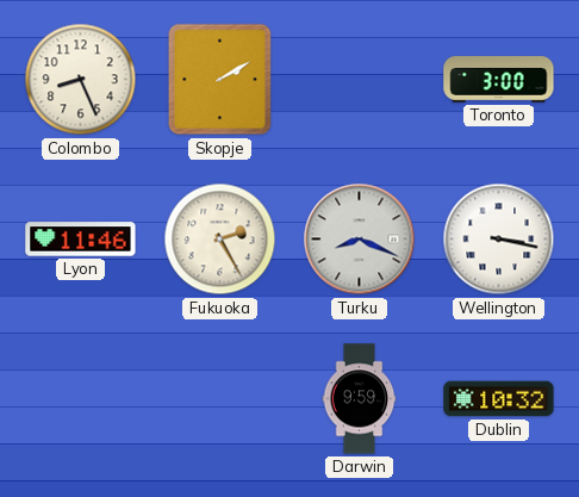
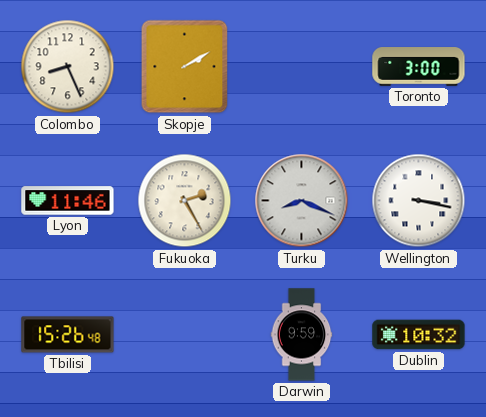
Tbilisi: none -> 15:26 (68, 335)
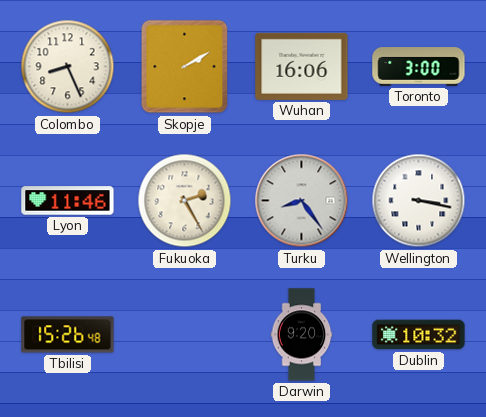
Wuhan: none -> 16:06 (302, 66)
Turku: 8:19 -> 8:24 (302, 201)
Darwin: 9:59 -> 9:20 (302, 335)
